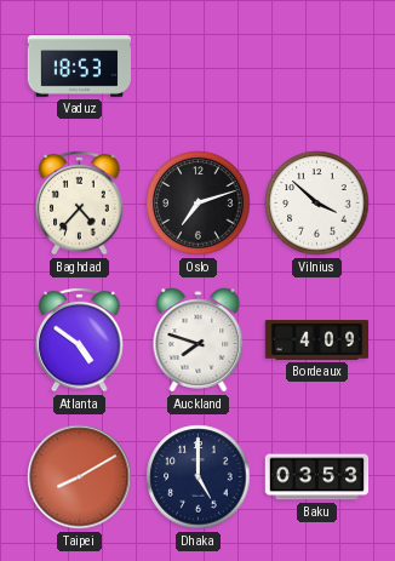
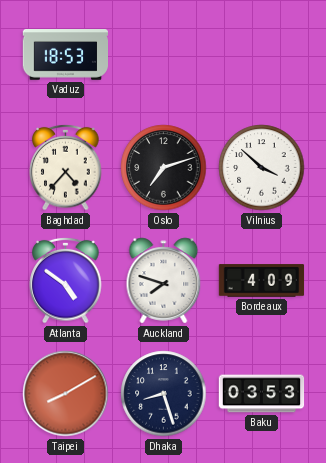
Dhaka: 5:00 -> 8:27 (164, 394)
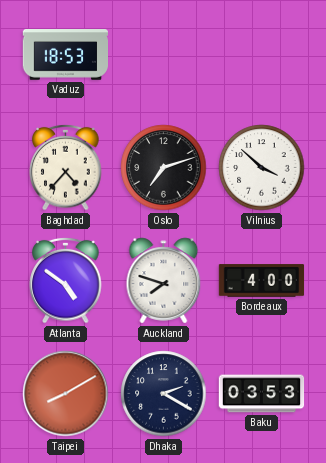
Bordeaux: 4:09 -> 4:00 (262, 281)
Dhaka: 8:27 -> 2:20 (164, 394)
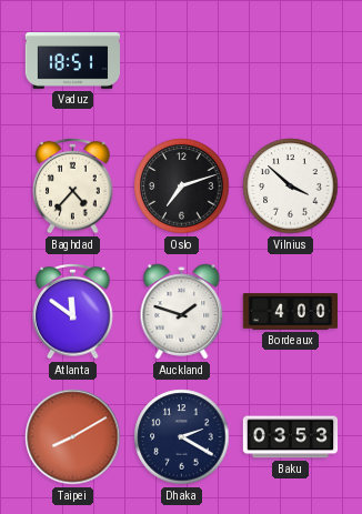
Vaduz: 18:53 -> 18:51 (73, 61)
Atlanta: 4:51 -> 11:51 (73, 311)
Auckland: 7:48 -> 1:48 (182, 312)
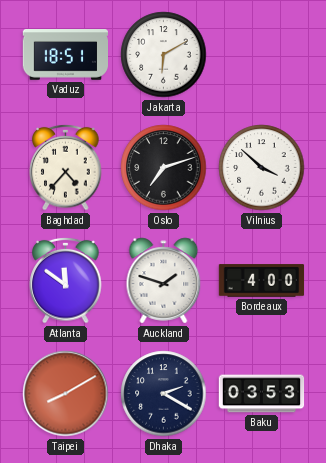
Jakarta: none -> 6:10 (164, 55)
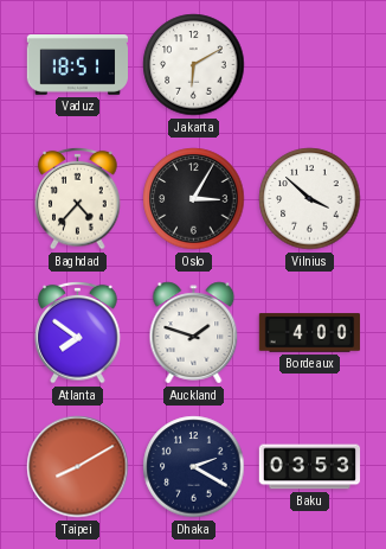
Oslo: 7:12 -> 3:05 (194, 199)
Atlanta: 11:51 -> 7:51 (78, 332)
